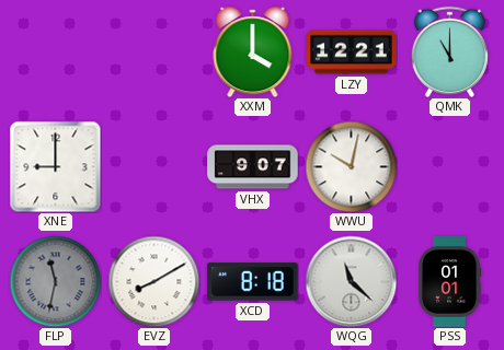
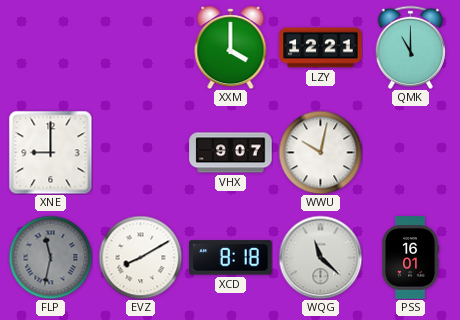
PSS: 01:01 -> 16:01 (410, 258)
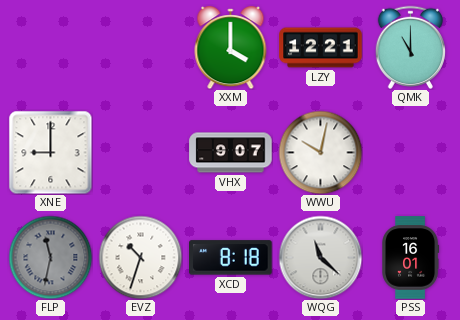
EVZ: 8:10 -> 10:33 (140, 257)
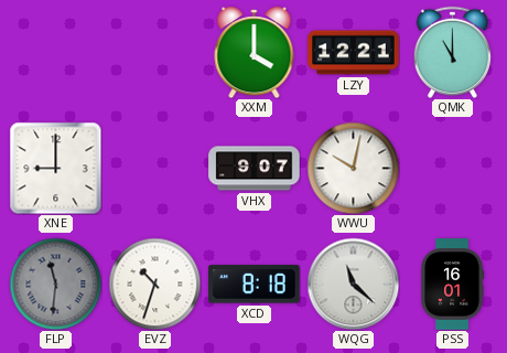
FLP: 11:32 -> 11:31 (55, 284)
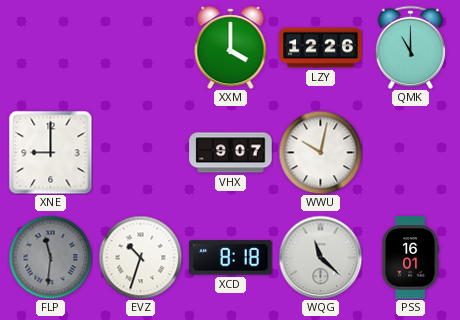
LZY: 12:21 -> 12:26 (321, 48)
